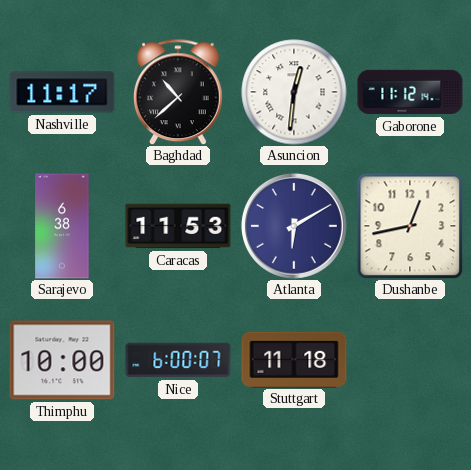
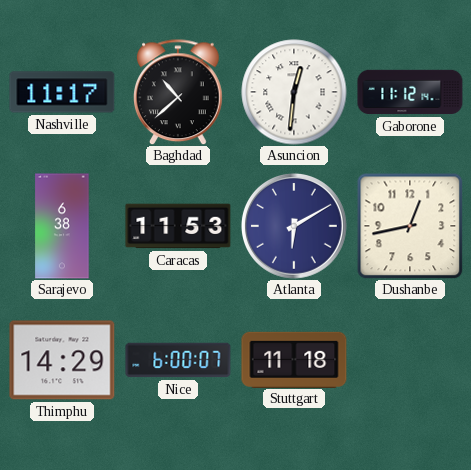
Thimphu: 10:00 -> 14:29 (62, 360)
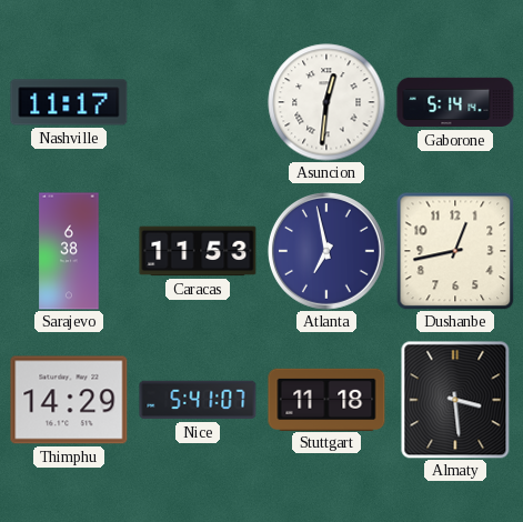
Baghdad: 10:38 -> none (179, 92)
Gaborone: 11:12 -> 5:14 (455, 102)
Atlanta: 6:10 -> 6:58 (326, 251)
Nice: 6:00 -> 5:41 (198, 400)
Almaty: none -> 3:29 (455, 400)
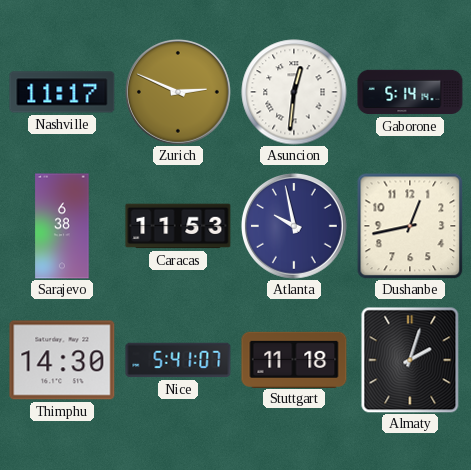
Zurich: none -> 2:49 (178, 92)
Atlanta: 6:58 -> 9:58 (294, 226)
Thimphu: 14:29 -> 14:30 (62, 360)
Almaty: 3:29 -> 2:03 (410, 360)
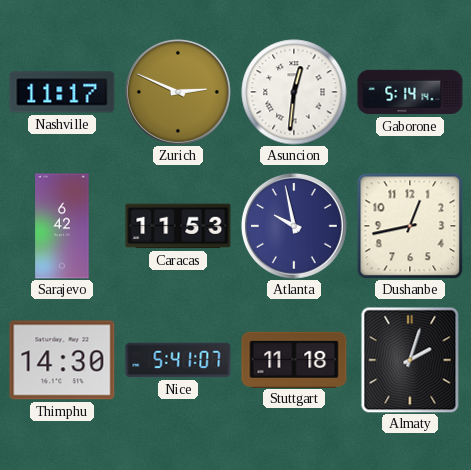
Sarajevo: 6:38 -> 6:42 (62, 226)
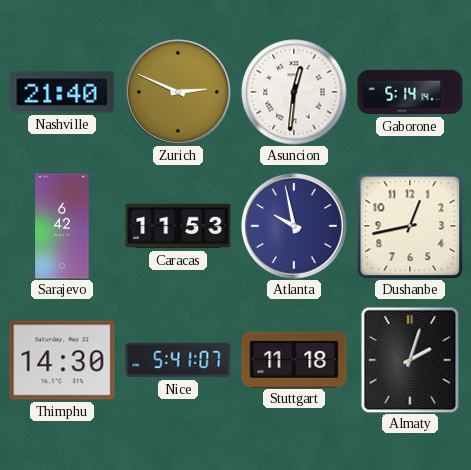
Nashville: 11:17 -> 21:40 (62, 92)
